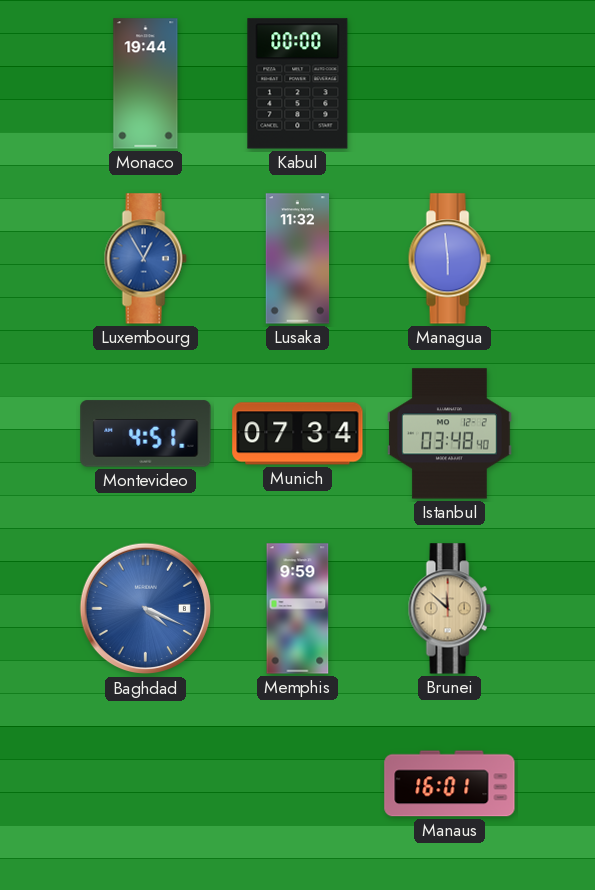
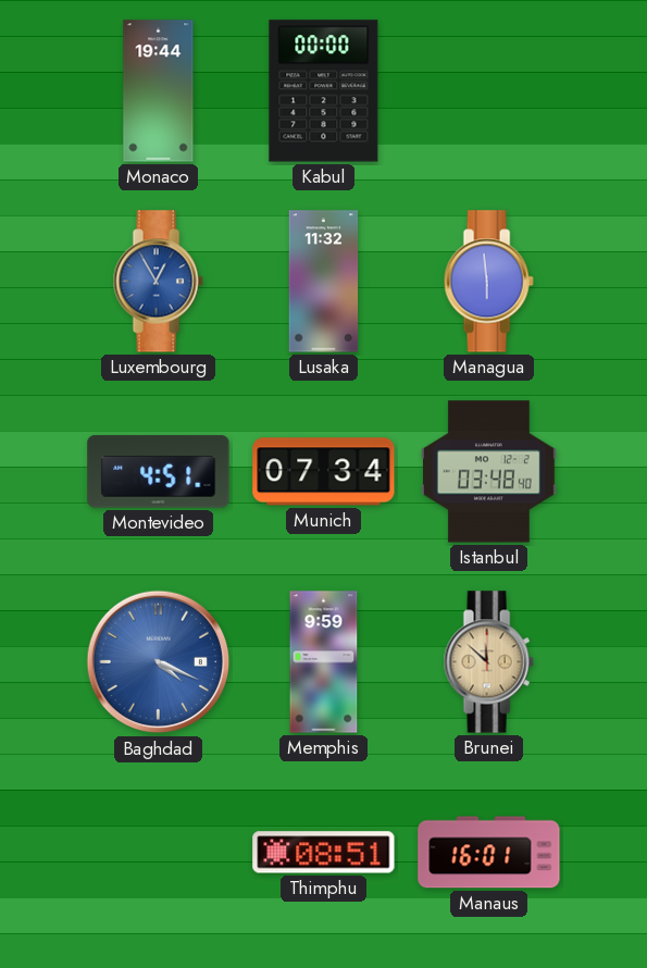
Thimphu: none -> 08:51 (324, 853)
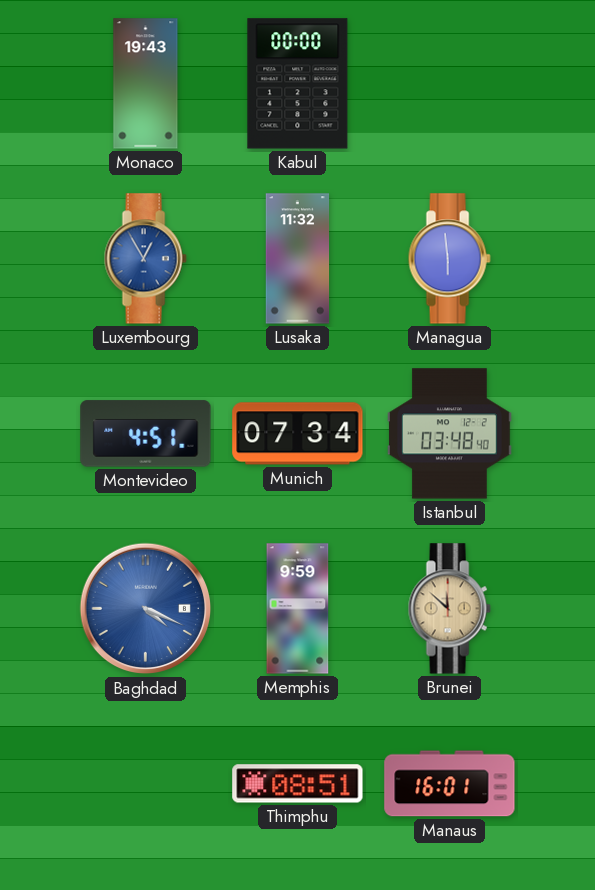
Monaco: 19:44 -> 19:43 (146, 84)
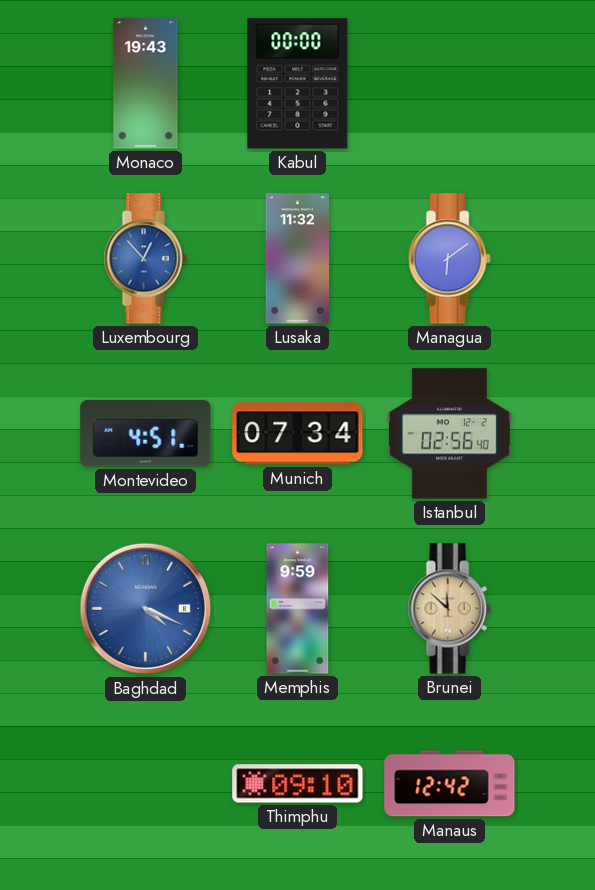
Luxembourg: 12:55 -> 12:53 (145, 259)
Managua: 5:59 -> 6:09 (449, 259)
Istanbul: 03:48 -> 02:56 (450, 434)
Thimphu: 08:51 -> 09:10 (298, 784)
Manaus: 16:01 -> 12:42 (450, 784)
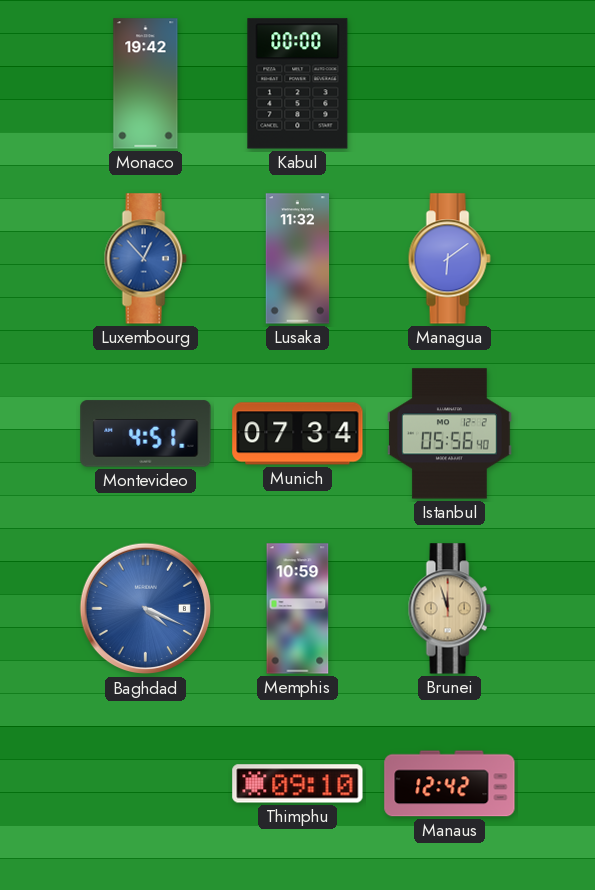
Monaco: 19:43 -> 19:42 (146, 84)
Istanbul: 02:56 -> 05:56 (450, 434)
Memphis: 9:59 -> 10:59 (298, 609)
Brunei: 11:52 -> 11:57 (449, 609)
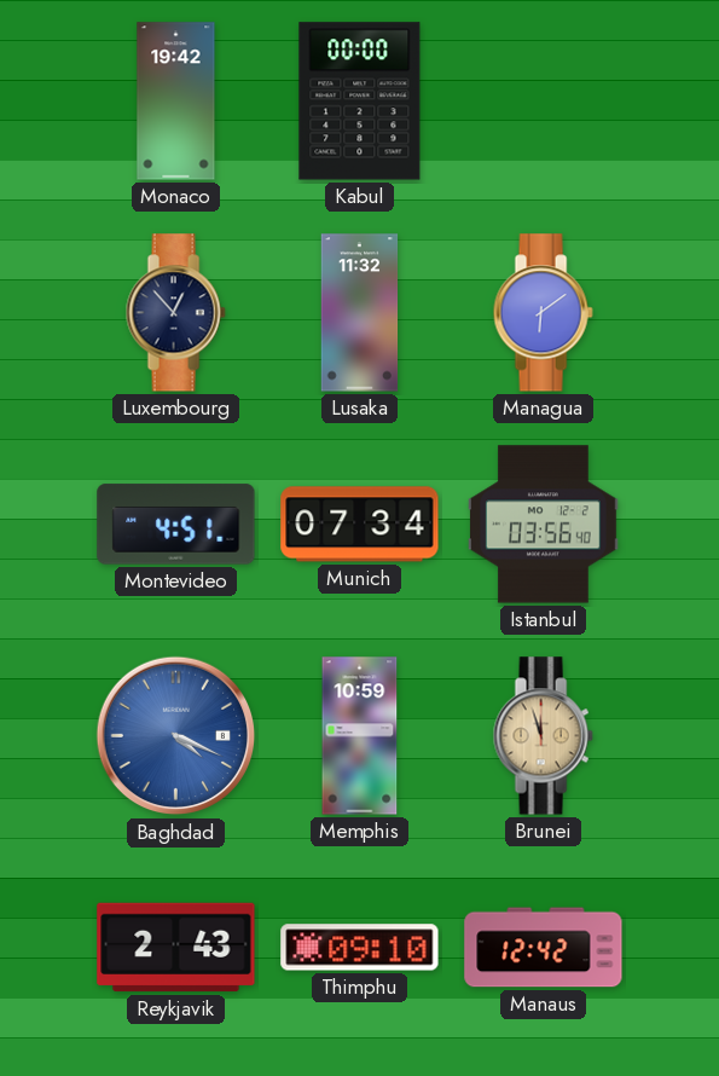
Luxembourg dial: blue -> navy (175, 313)
Istanbul: 05:56 -> 03:56 (544, 525)
Reykjavik: none -> 2:43 (176, 948)
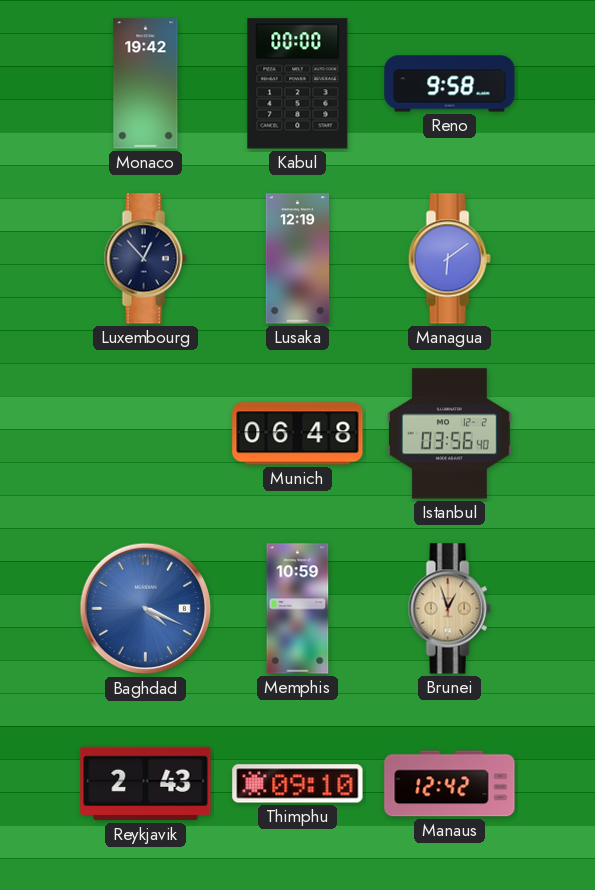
Reno: none -> 9:58 (450, 84)
Lusaka: 11:32 -> 12:19 (298, 259)
Montevideo: 4:51 -> none (176, 525)
Munich: 07:34 -> 06:48 (298, 434)
Brunei: 11:57 -> 12:57 (449, 609)
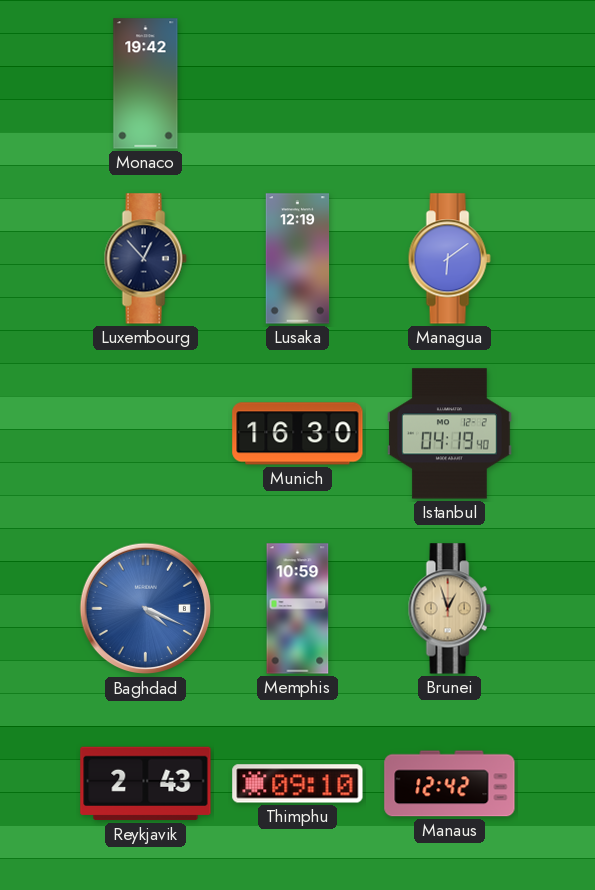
Kabul: 00:00 -> none (298, 84)
Reno: 9:58 -> none (450, 84)
Munich: 06:48 -> 16:30 (298, 434)
Istanbul: 03:56 -> 04:19 (450, 434)
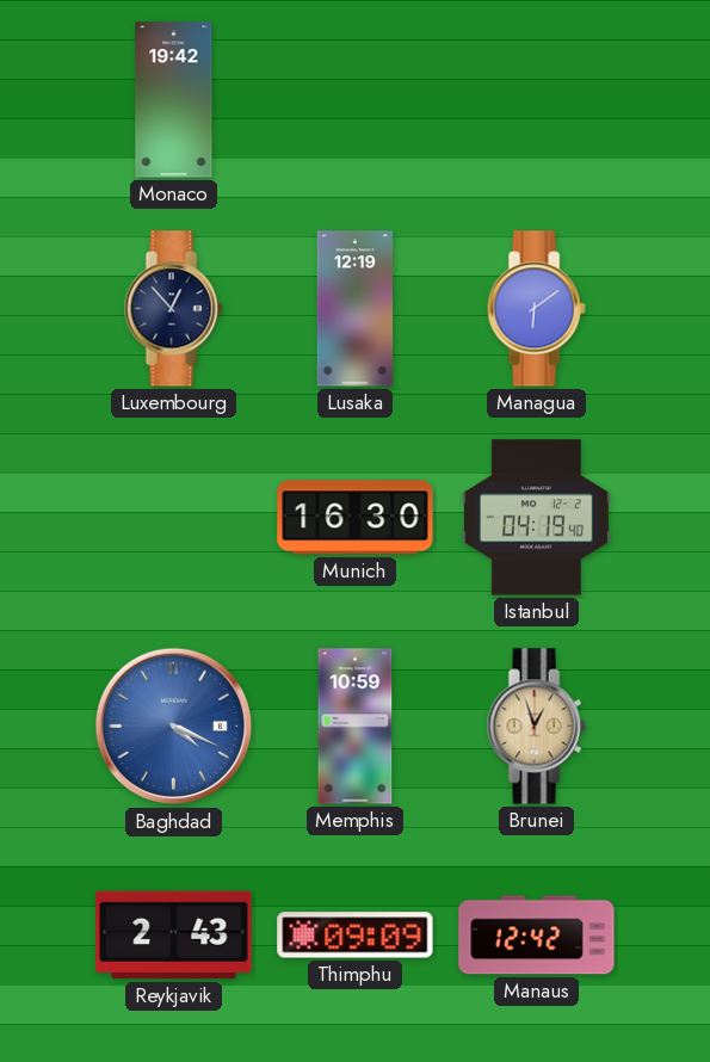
Thimphu: 09:10 -> 09:09 (356, 936)
